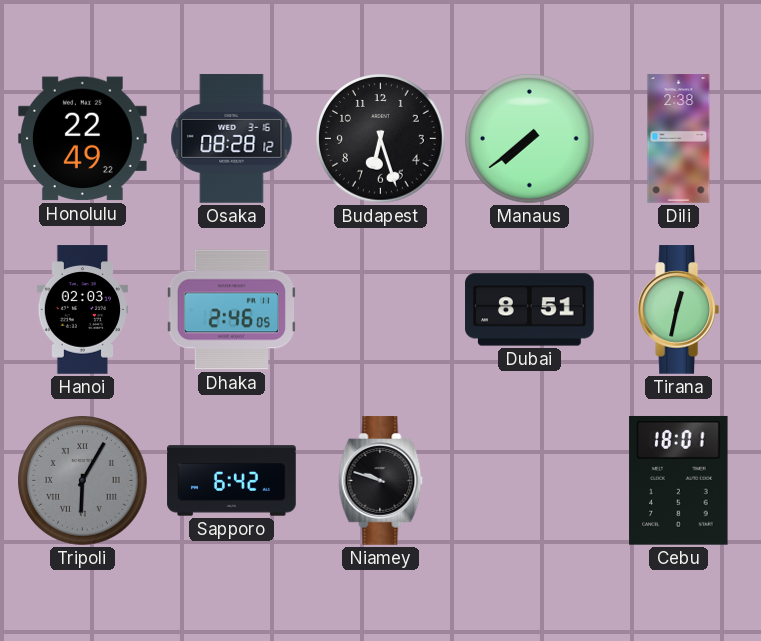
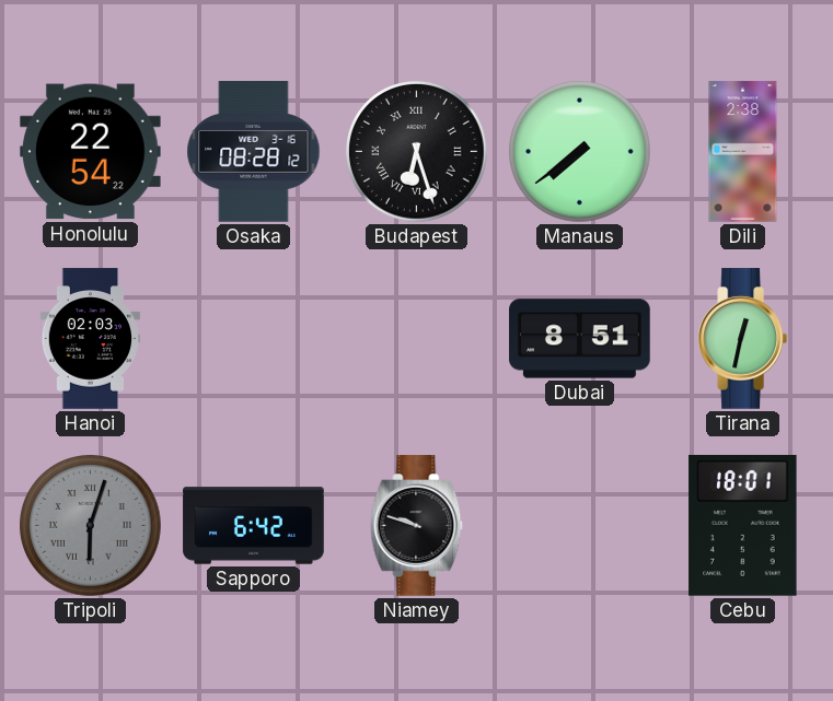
Honolulu: 22:49 -> 22:54 (91, 152)
Budapest numerals: Arabic -> Roman (417, 152)
Dhaka: 2:46 -> none (231, 310)
Tripoli: 6:05 -> 6:03 (91, 526)
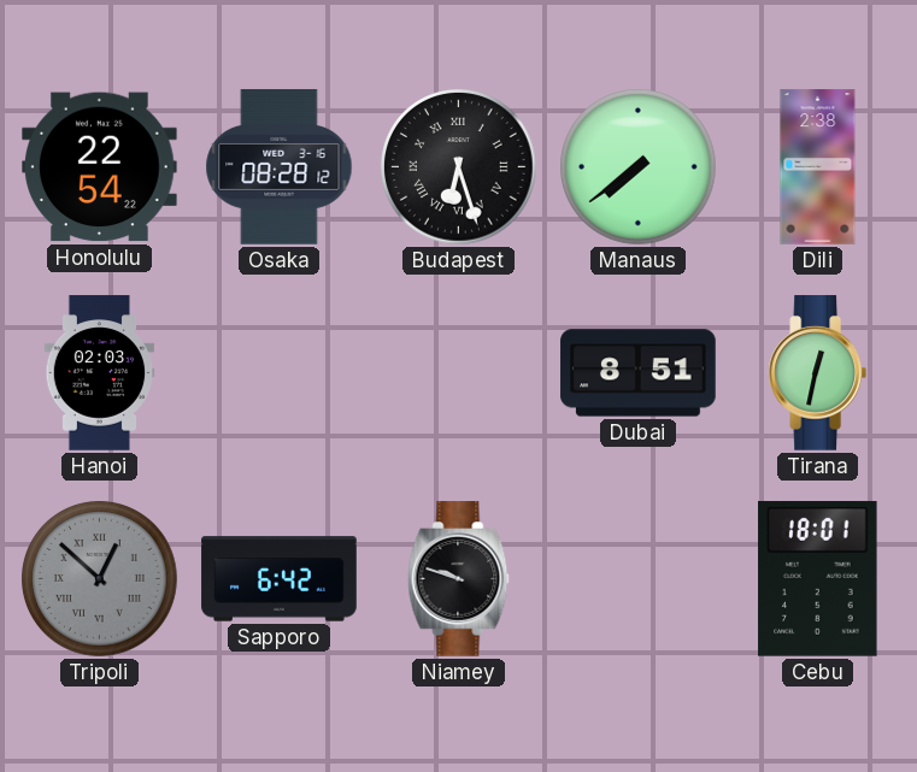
Tripoli: 6:03 -> 12:52 (100, 579)
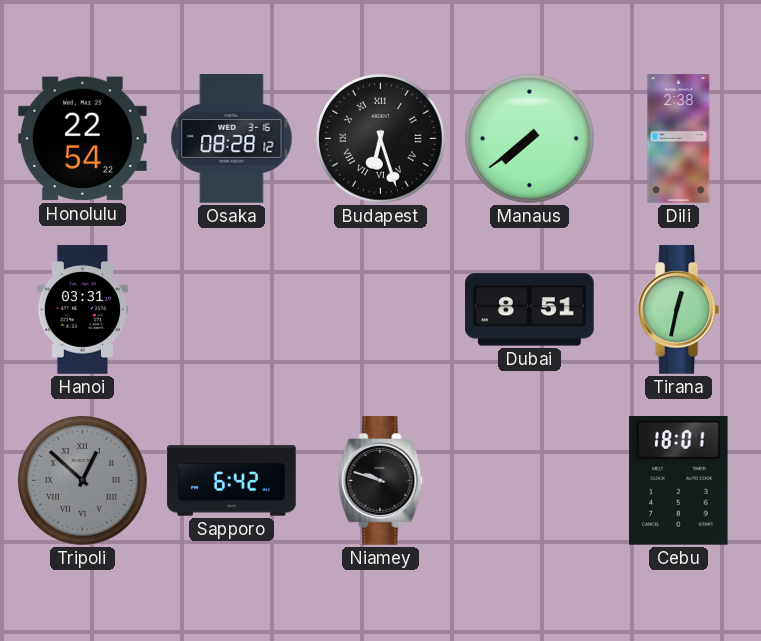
Hanoi: 02:03 -> 03:31 (83, 310)
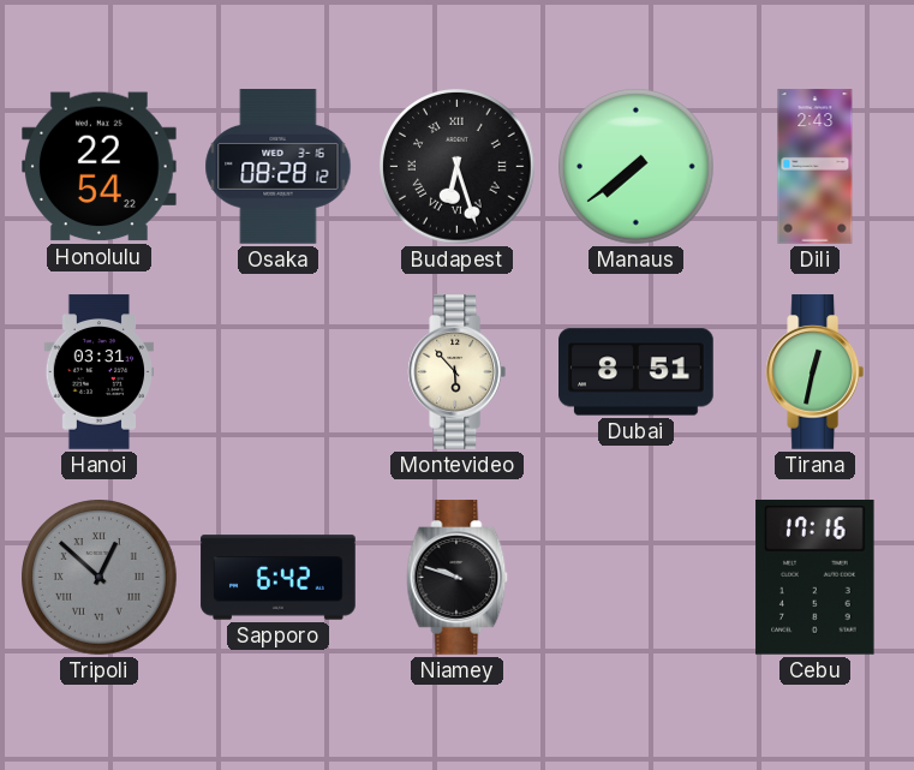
Dili: 2:38 -> 2:43 (816, 167)
Montevideo: none -> 5:53 (456, 372)
Cebu: 18:01 -> 17:16 (816, 577)
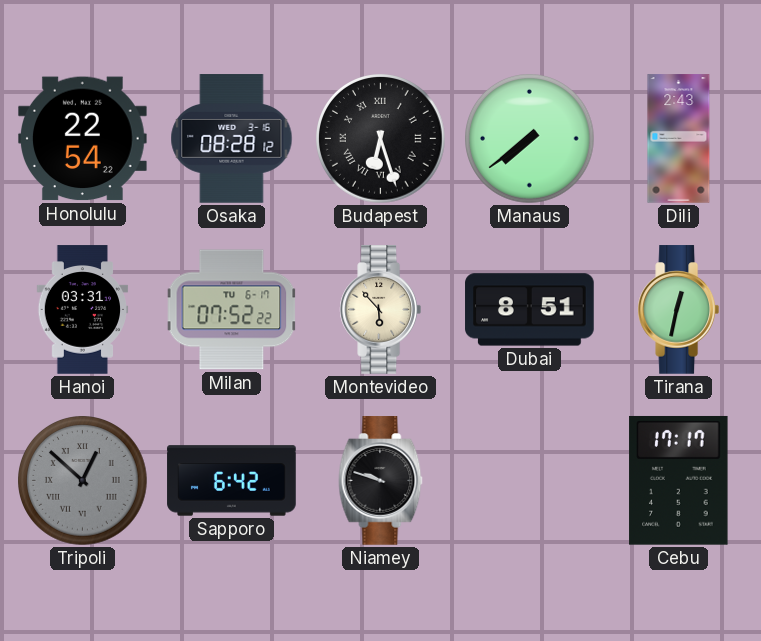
Milan: none -> 07:52 (232, 310)
Cebu: 17:16 -> 17:17 (679, 480)
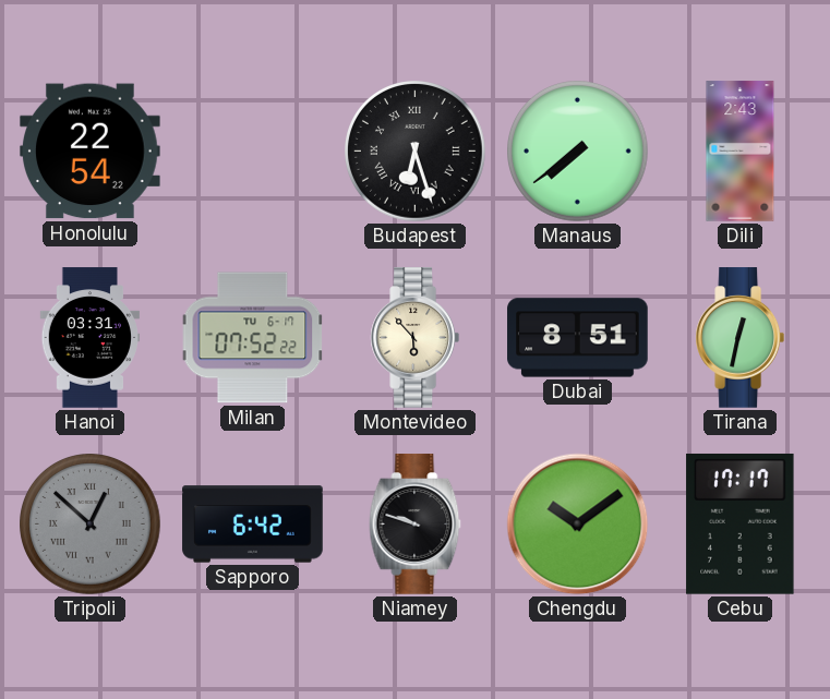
Osaka: 08:28 -> none (232, 139)
Chengdu: none -> 10:09 (578, 525)
